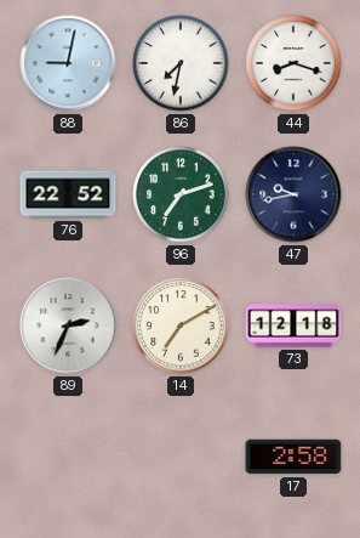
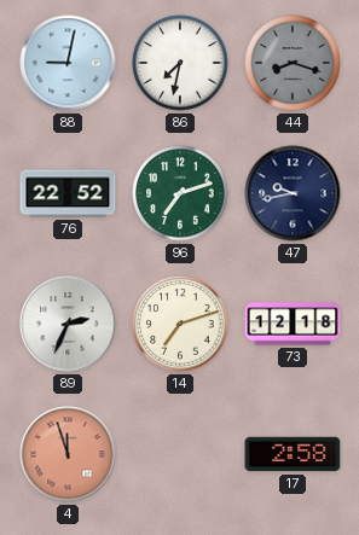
44 dial: white -> grey (293, 63)
14: 7:10 -> 7:12 (180, 324)
4: none -> 11:57 (68, 454)
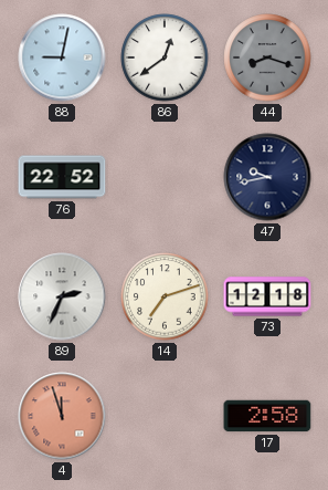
86: 7:32 -> 12:39 (165, 58)
96: 7:12 -> none (180, 193)
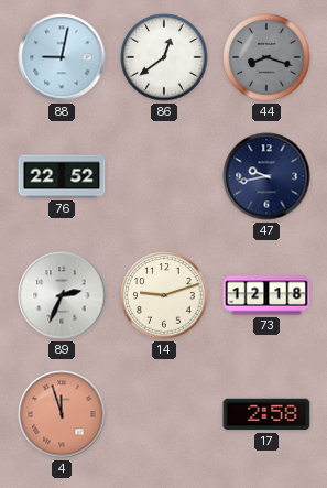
14: 7:12 -> 9:12 (164, 295)
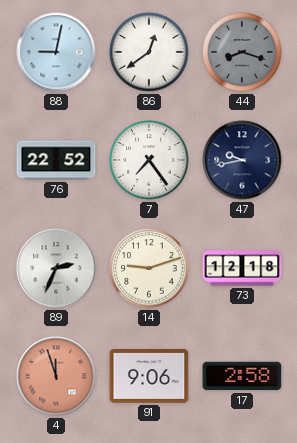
7: none -> 7:24 (149, 160)
91: none -> 9:06 (149, 376)
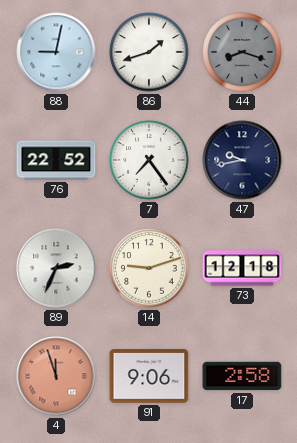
86: 12:39 -> 1:42 (149, 52)
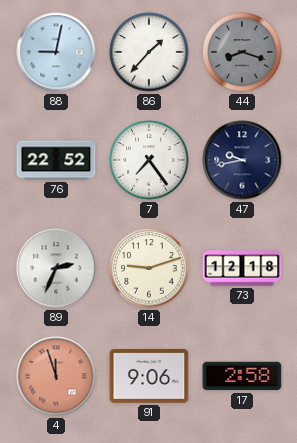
86: 1:42 -> 1:37 (149, 52)
